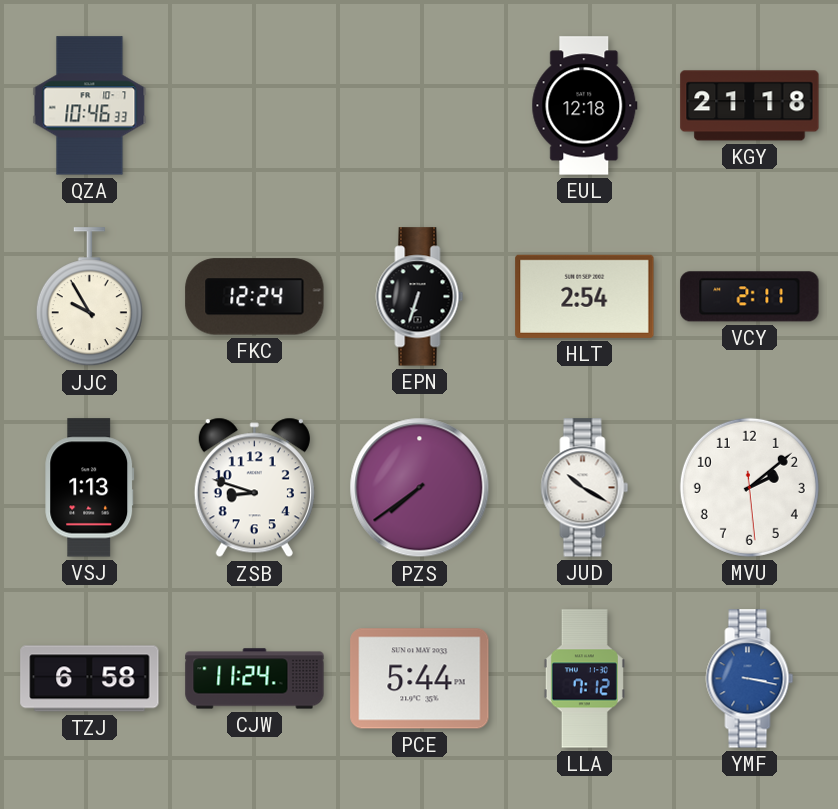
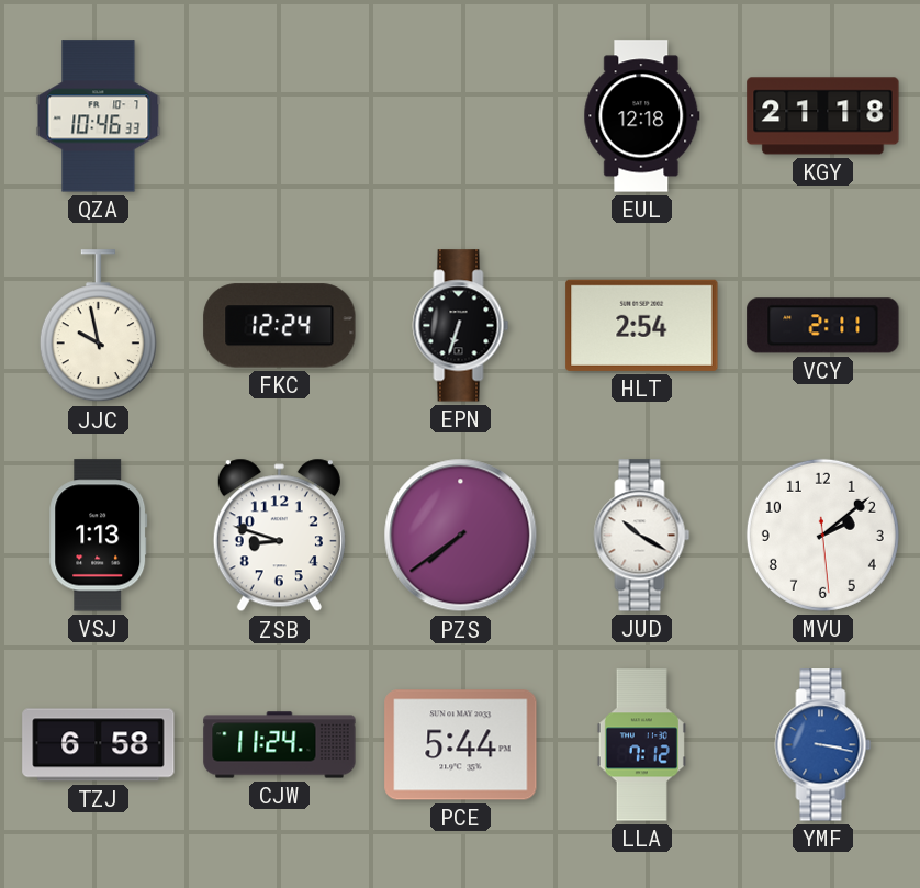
JJC: 9:55 -> 9:58 (98, 326)
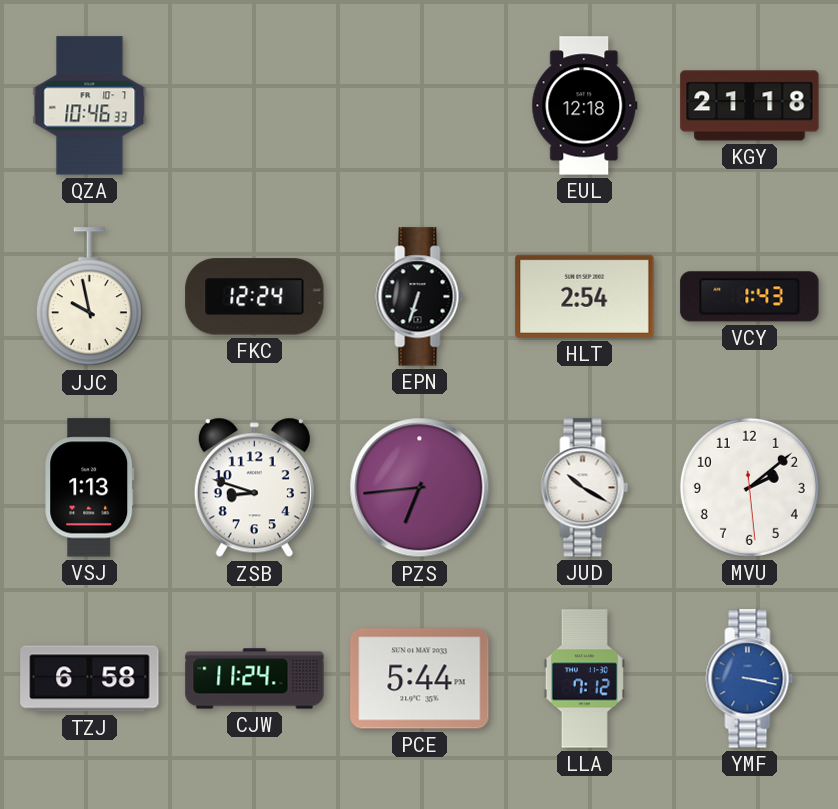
VCY: 2:11 -> 1:43 (750, 297)
PZS: 7:39 -> 6:44 (420, 488)
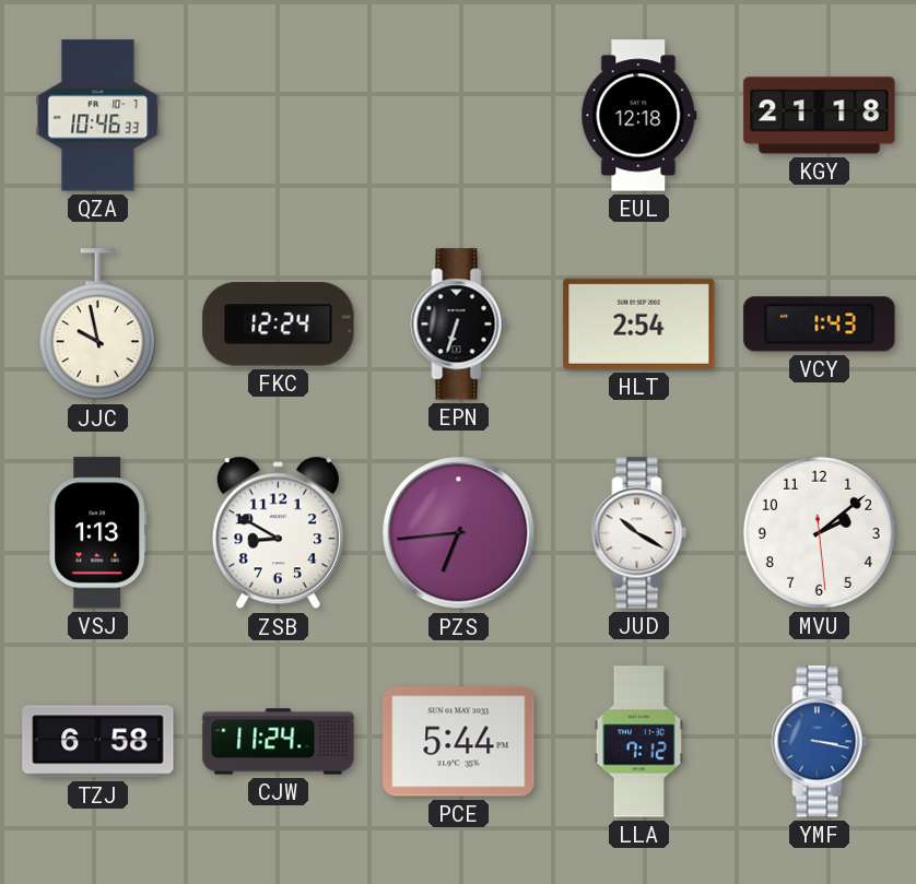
ZSB: 8:48 -> 8:50 (278, 533)
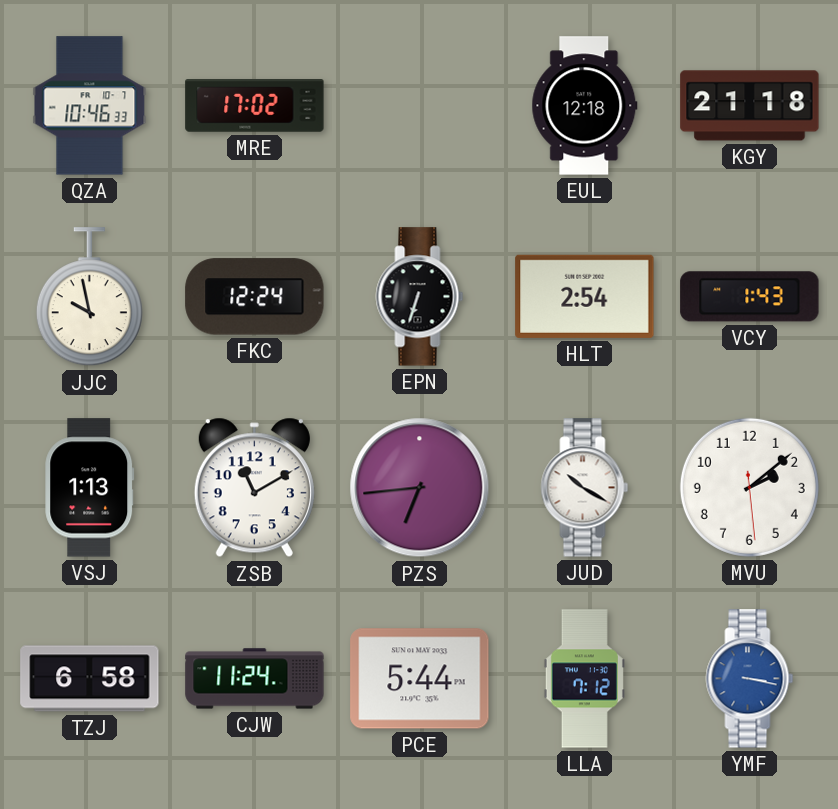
MRE: none -> 17:02 (255, 106)
ZSB: 8:50 -> 11:10 (254, 488)
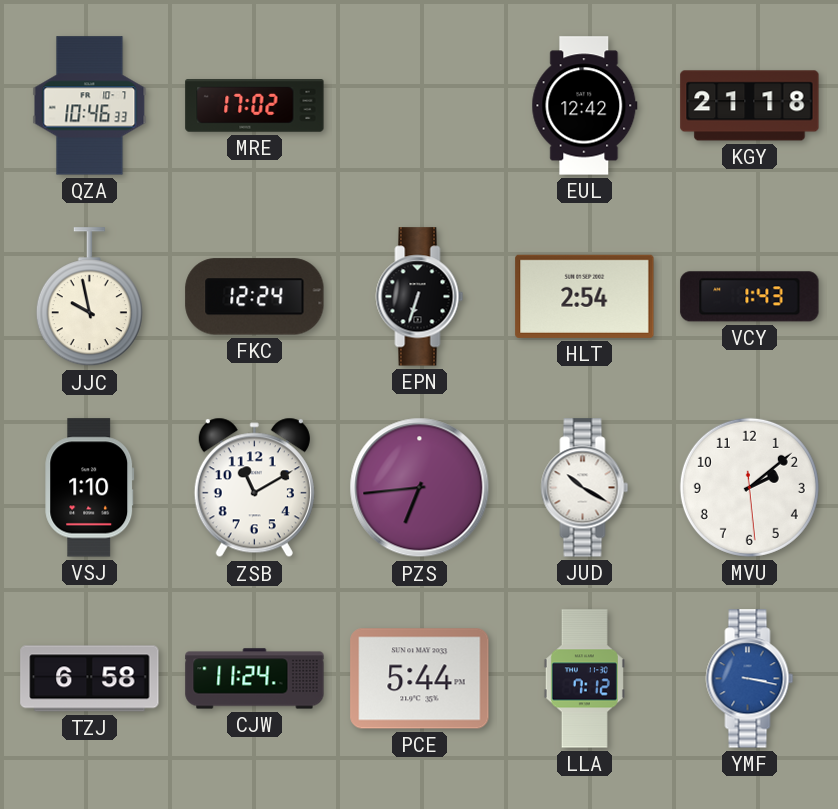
EUL: 12:18 -> 12:42 (585, 106)
VSJ: 1:13 -> 1:10 (90, 488)
